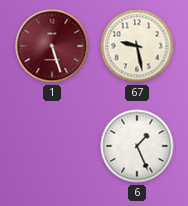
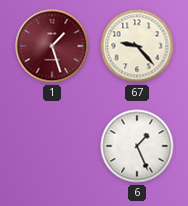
1: 5:27 -> 1:27 (52, 46)
67: 9:28 -> 9:23 (137, 46)
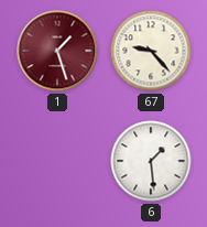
6: 1:26 -> 1:29 (151, 161)
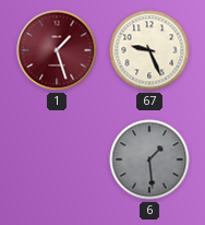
67: 9:23 -> 9:26 (149, 50)
6 dial: white -> grey (149, 159)
